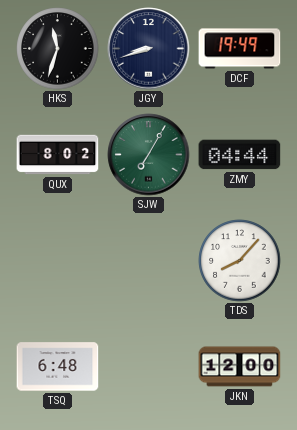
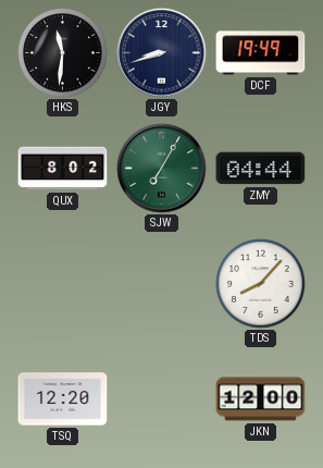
HKS: 11:33 -> 11:31 (63, 53)
TSQ: 6:48 -> 12:20 (63, 399)
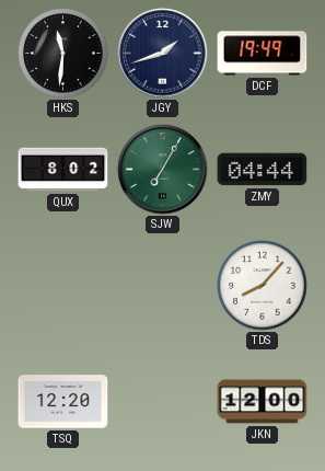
JGY: 8:42 -> 1:42 (163, 54)
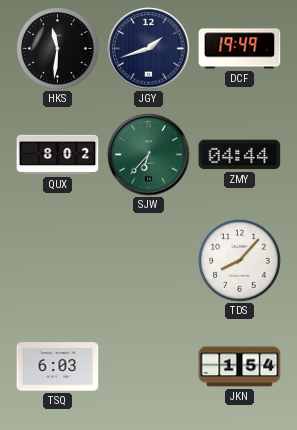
SJW: 7:05 -> 6:37 (149, 155)
TSQ: 12:20 -> 6:03 (58, 367)
JKN: 12:00 -> 1:54 (240, 367)
